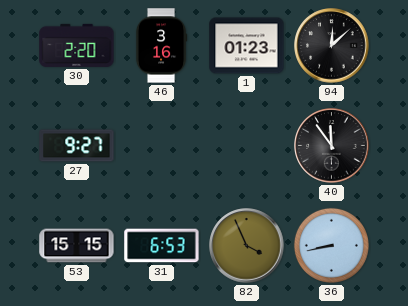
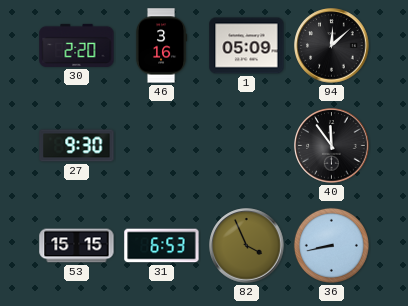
1: 01:23 -> 05:09 (247, 46)
27: 9:27 -> 9:30 (77, 146)
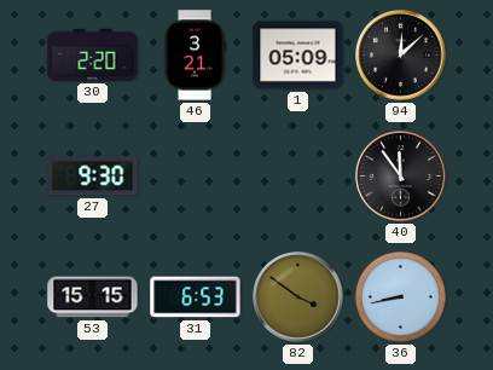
46: 3:16 -> 3:21 (195, 56)
82: 3:56 -> 3:51 (298, 297)
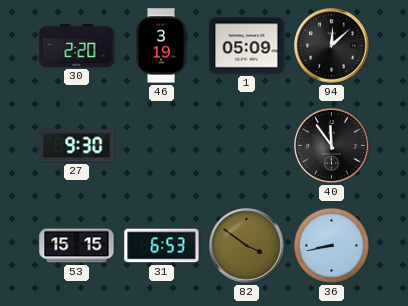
46: 3:21 -> 3:19 (161, 46)
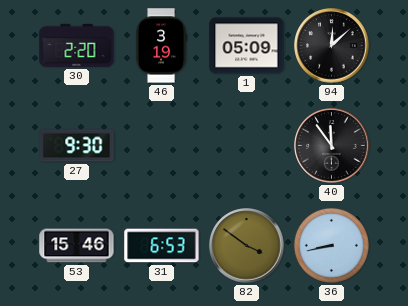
53: 15:15 -> 15:46 (77, 246)
